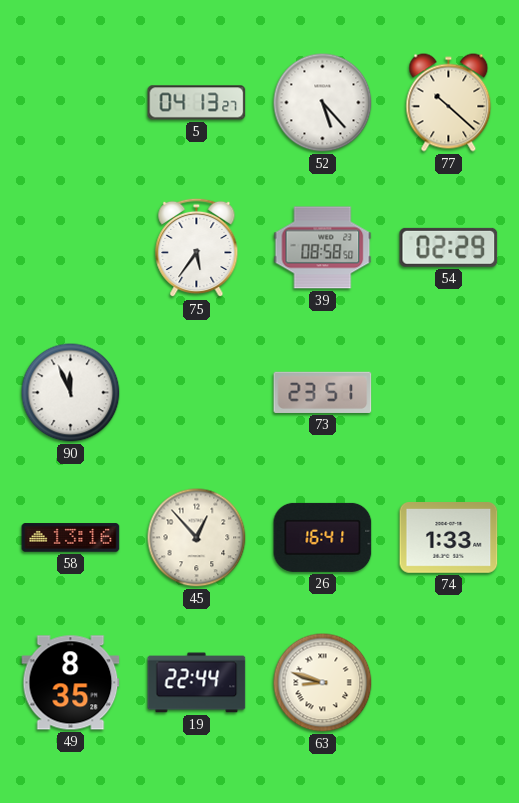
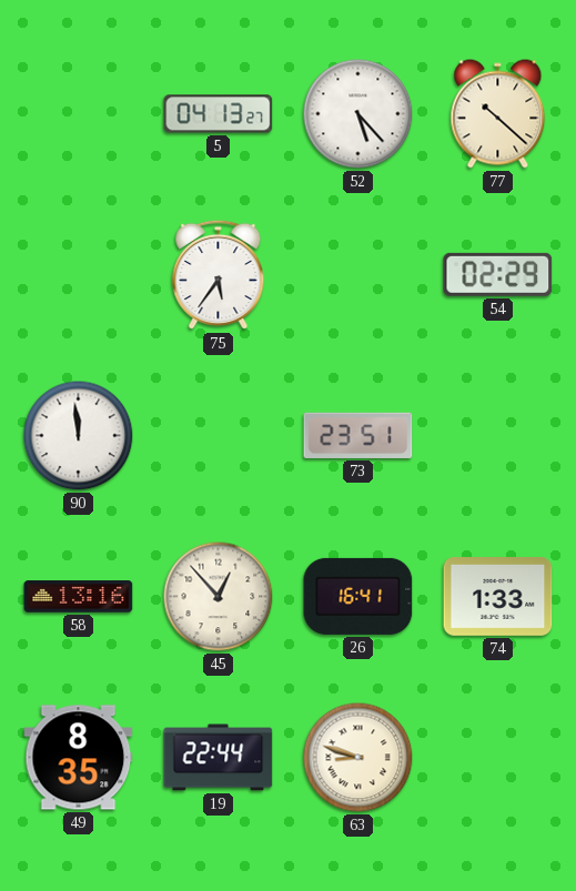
39: 08:58 -> none (323, 248)
90: 11:56 -> 11:59 (79, 436)
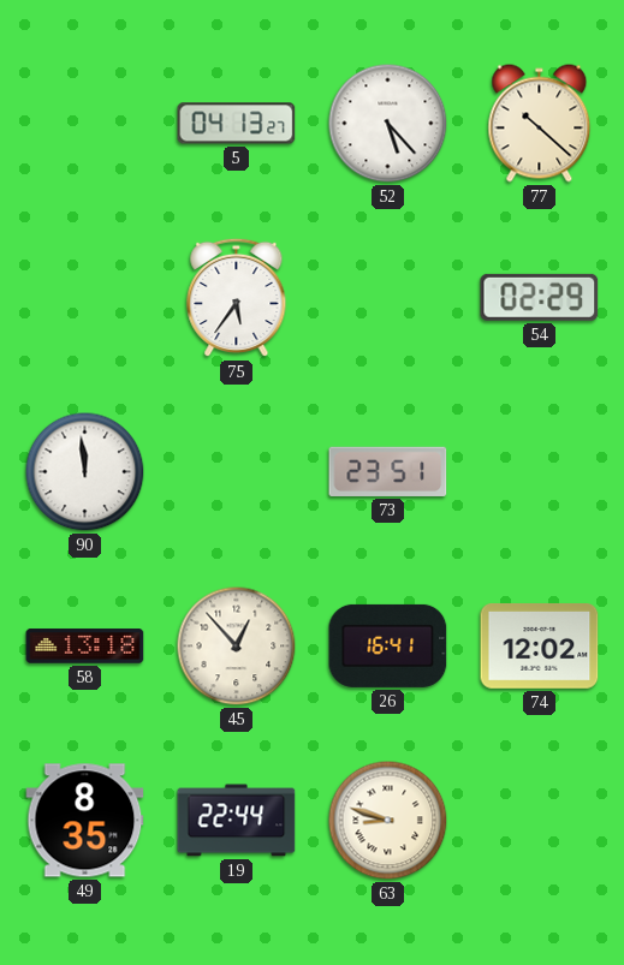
58: 13:16 -> 13:18 (85, 647)
74: 1:33 -> 12:02 (540, 647)
